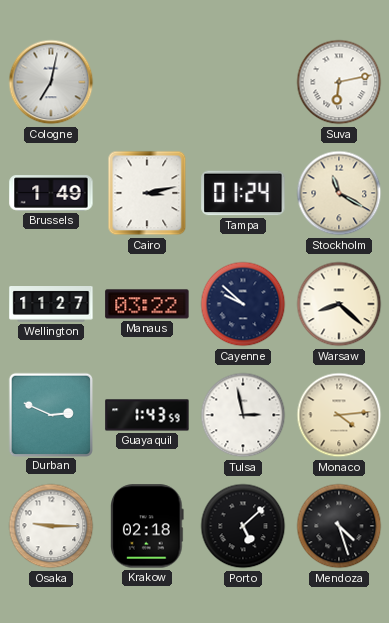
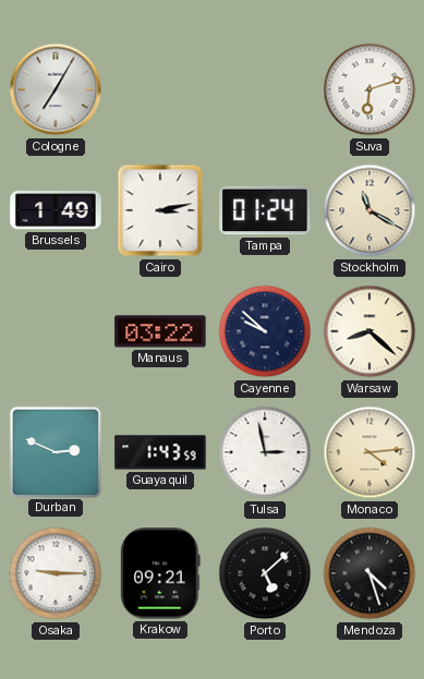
Cologne: 7:02 -> 7:05 (56, 89)
Suva: 6:13 -> 6:12 (370, 89)
Wellington: 11:27 -> none (51, 305)
Krakow: 02:18 -> 09:21 (161, 573)
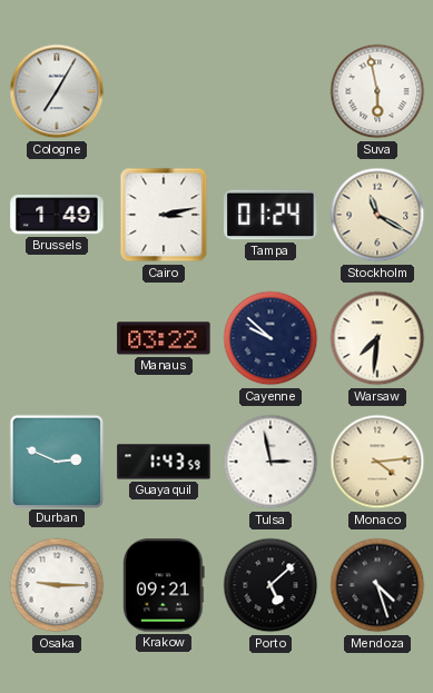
Suva: 6:12 -> 5:58 (377, 91)
Warsaw: 8:22 -> 7:31 (377, 338)
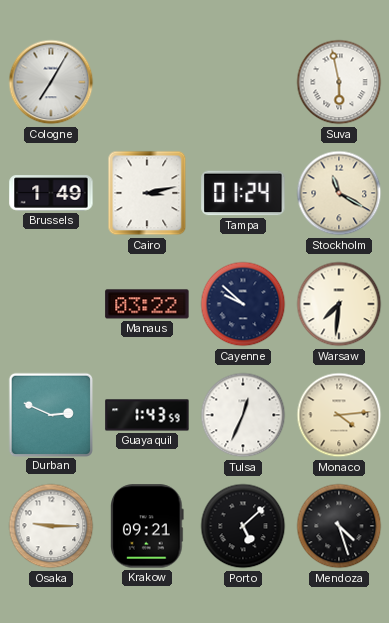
Tulsa: 2:58 -> 12:34 (243, 415)
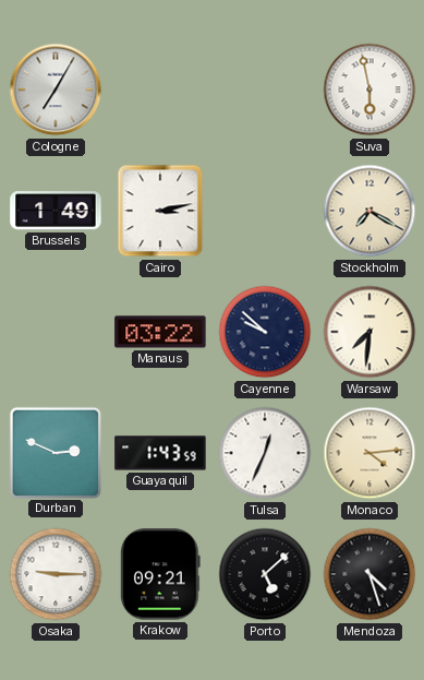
Tampa: 01:24 -> none (243, 193)
Stockholm: 11:20 -> 7:20 (370, 211)
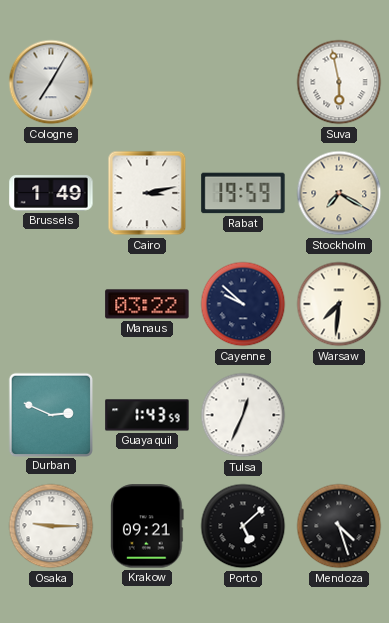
Rabat: none -> 19:59 (243, 193)
Monaco: 4:14 -> none (370, 453)
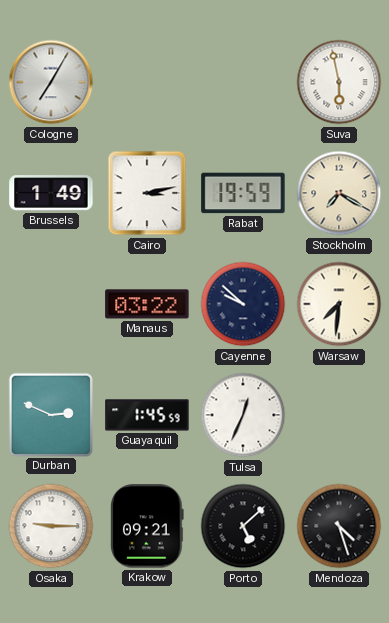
Guayaquil: 1:43 -> 1:45 (147, 415)
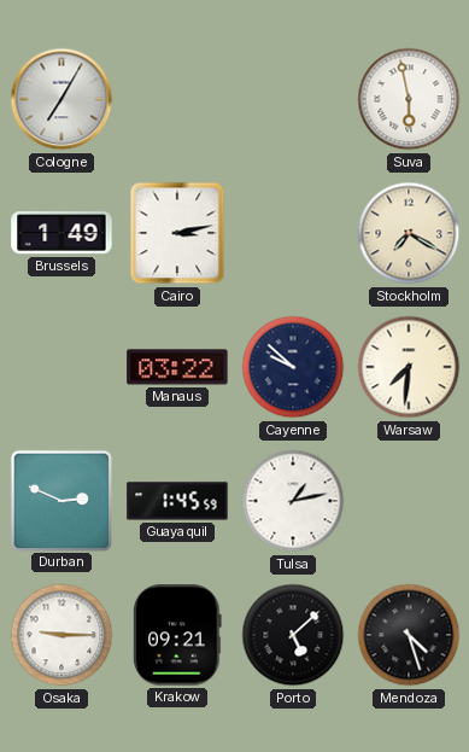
Rabat: 19:59 -> none (243, 193)
Tulsa: 12:34 -> 1:13 (293, 501)
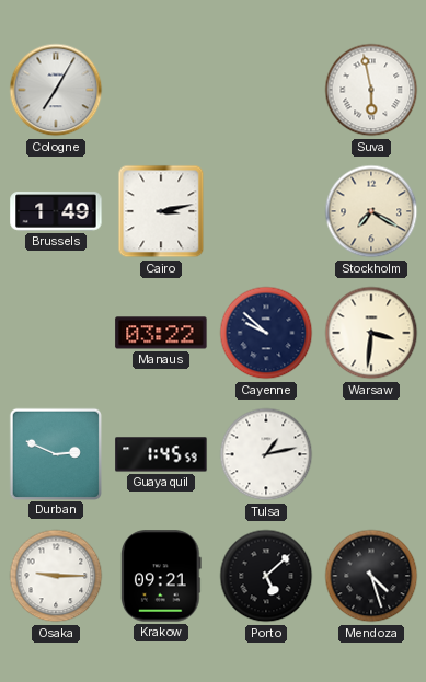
Warsaw: 7:31 -> 3:31 (371, 333)
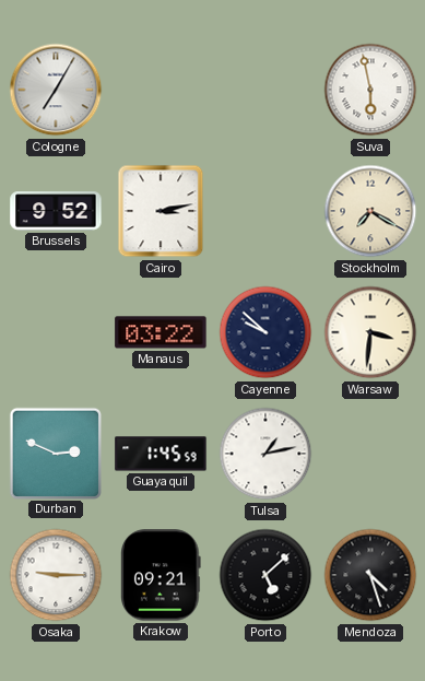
Brussels: 1:49 -> 9:52 (56, 211)
